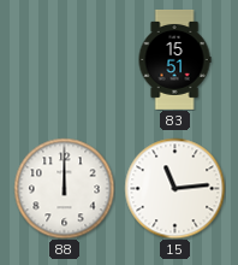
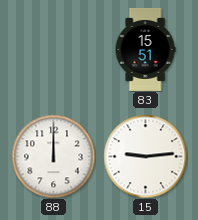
15: 11:14 -> 9:14 (145, 156)
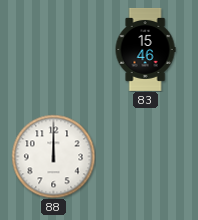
83: 15:51 -> 15:46 (145, 49)
15: 9:14 -> none (145, 156)
